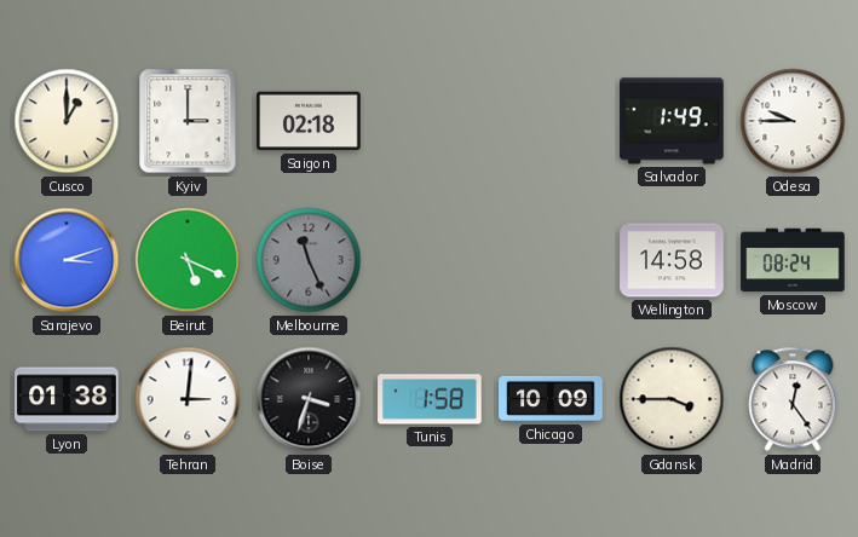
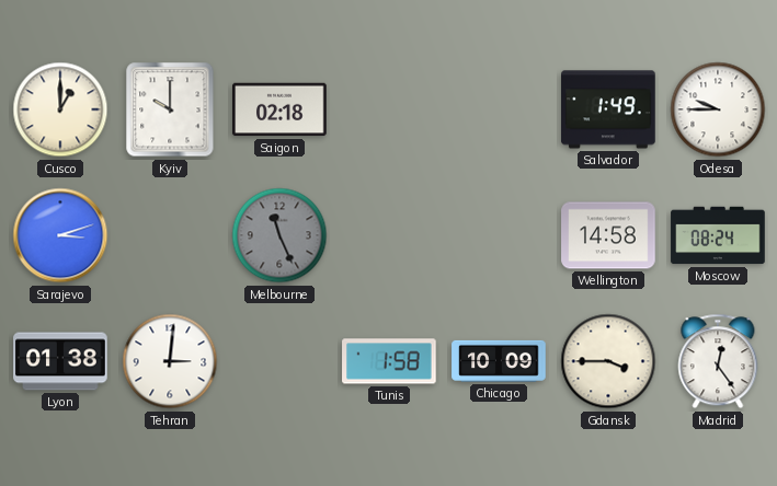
Kyiv: 3:00 -> 10:00 (170, 109)
Beirut: 5:19 -> none (188, 260)
Boise: 3:33 -> none (309, 399)
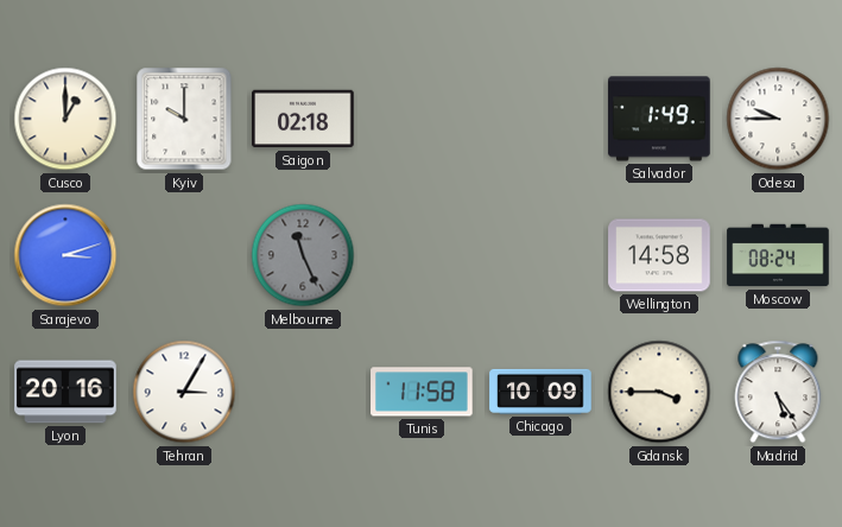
Lyon: 01:38 -> 20:16 (65, 392)
Tehran: 3:01 -> 3:05 (184, 392)
Tunis: 1:58 -> 11:58 (422, 392)
Madrid: 12:24 -> 5:24 (778, 392)
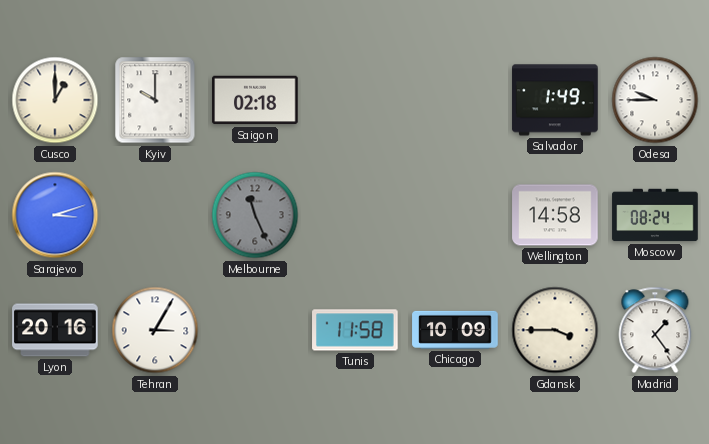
Madrid: 5:24 -> 1:24 (655, 330)
